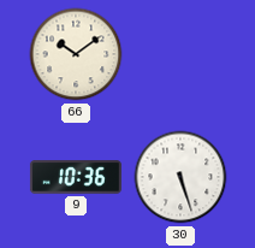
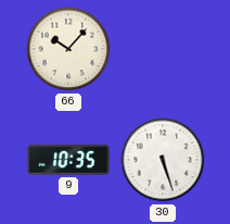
66: 10:09 -> 10:07 (68, 49)
9: 10:36 -> 10:35 (68, 160)
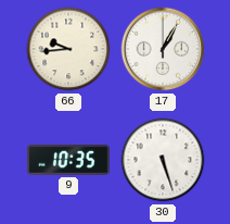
66: 10:07 -> 9:44 (68, 49)
17: none -> 1:05 (163, 49)
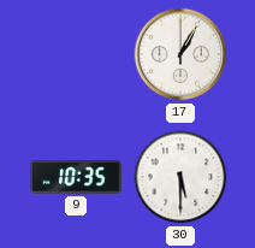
66: 9:44 -> none (68, 49)
30: 5:27 -> 5:30 (180, 177)
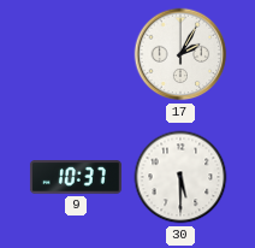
17: 1:05 -> 2:05 (180, 54)
9: 10:35 -> 10:37 (76, 177)
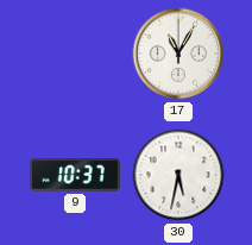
17: 2:05 -> 11:05 (178, 54)
30: 5:30 -> 5:32 (178, 175)
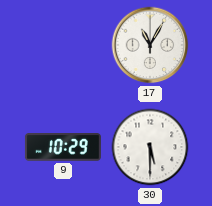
9: 10:37 -> 10:29 (63, 147)
30: 5:32 -> 5:30 (150, 147)
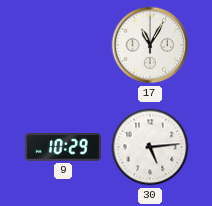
30: 5:30 -> 5:14 (150, 147)
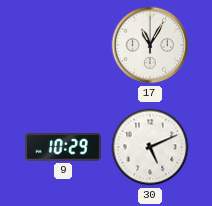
30: 5:14 -> 5:11 (150, 147)
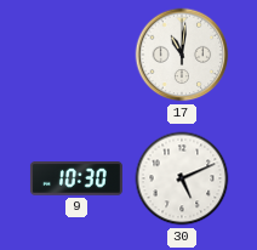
17: 11:05 -> 11:01 (182, 55)
9: 10:29 -> 10:30 (76, 178)
